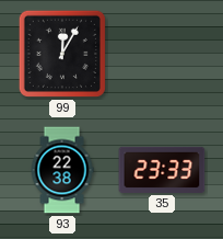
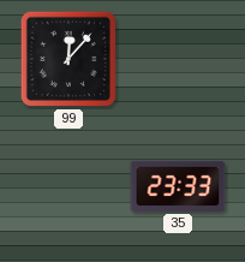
99: 12:05 -> 12:07 (68, 59)
93: 22:38 -> none (62, 170)
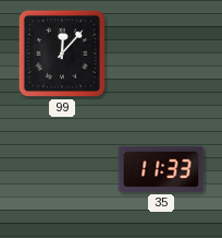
35: 23:33 -> 11:33 (161, 169)
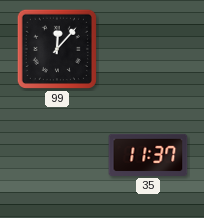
35: 11:33 -> 11:37 (148, 155)
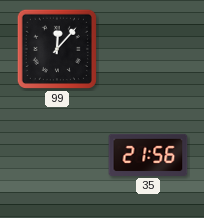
35: 11:37 -> 21:56 (148, 155)
